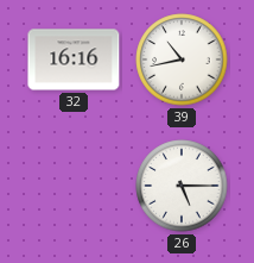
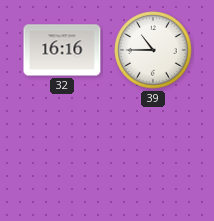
39: 10:43 -> 10:45 (153, 50)
26: 5:15 -> none (182, 186)
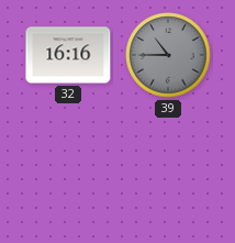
39 dial: white -> grey (168, 55)
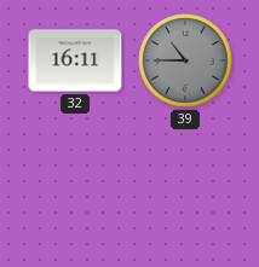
32: 16:16 -> 16:11 (75, 60)
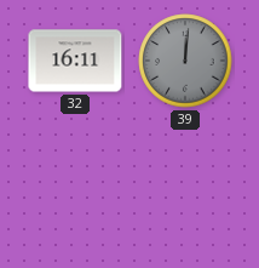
39: 10:45 -> 12:01 (185, 61)
